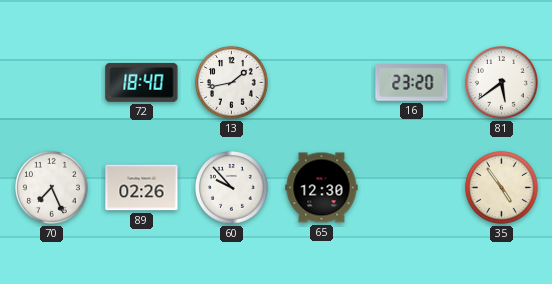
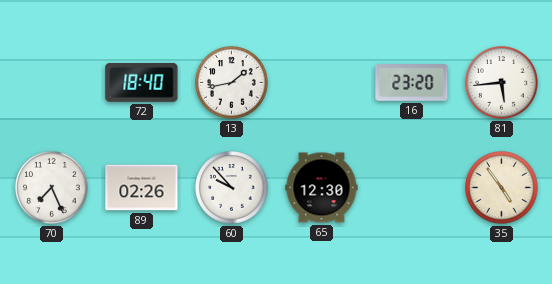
81: 5:39 -> 5:44 (502, 83)
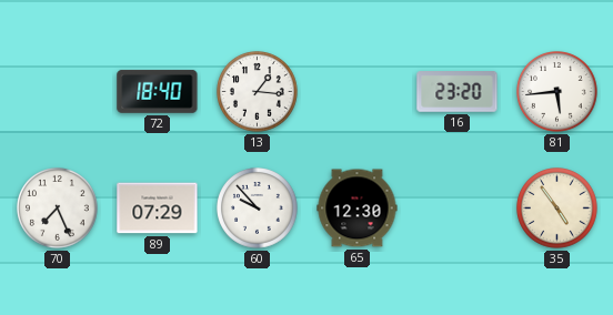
13: 1:43 -> 1:16 (258, 92)
89: 02:26 -> 07:29 (158, 209)
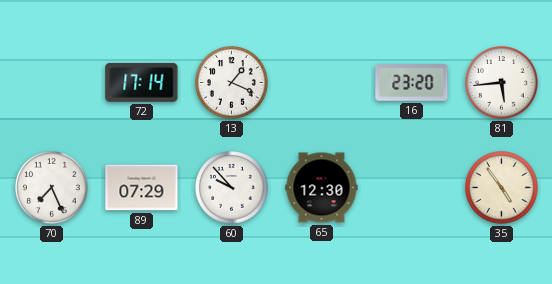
72: 18:40 -> 17:14 (142, 82)
13: 1:16 -> 1:19 (232, 83)
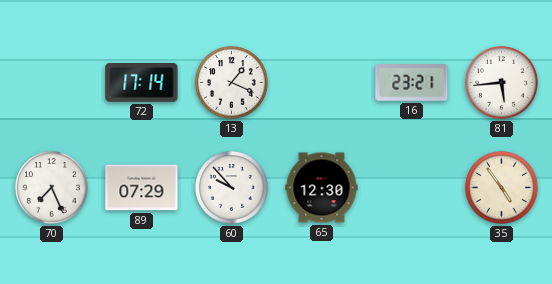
16: 23:20 -> 23:21 (412, 83)
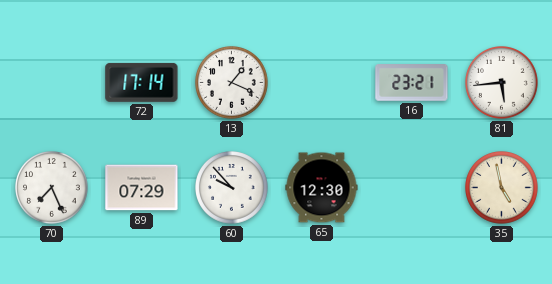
35: 4:54 -> 4:58 (502, 188)
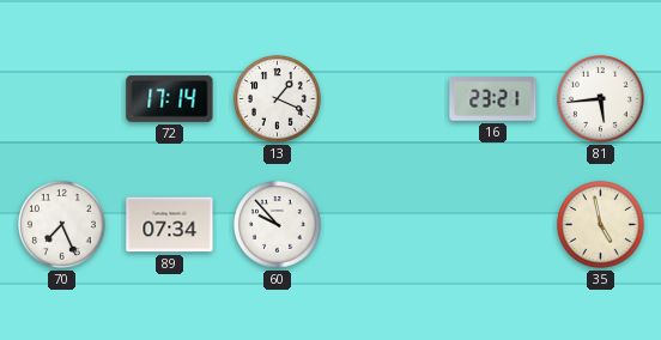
89: 07:29 -> 07:34 (170, 225)
65: 12:30 -> none (322, 188)
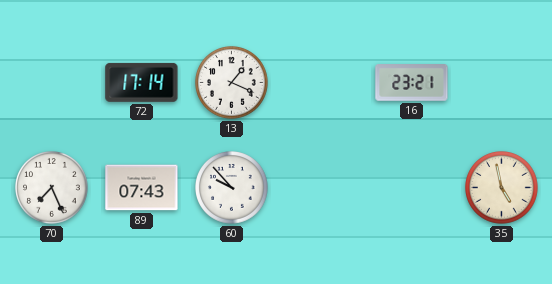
81: 5:44 -> none (601, 99)
89: 07:34 -> 07:43 (142, 188)
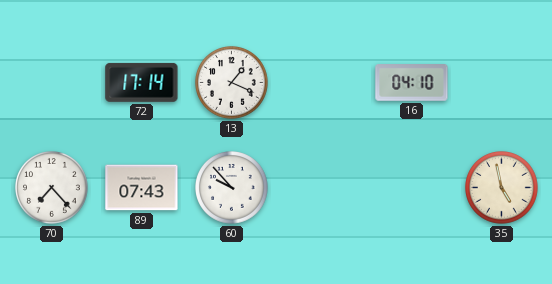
16: 23:21 -> 04:10 (412, 83)
70: 7:26 -> 7:23 (52, 188)
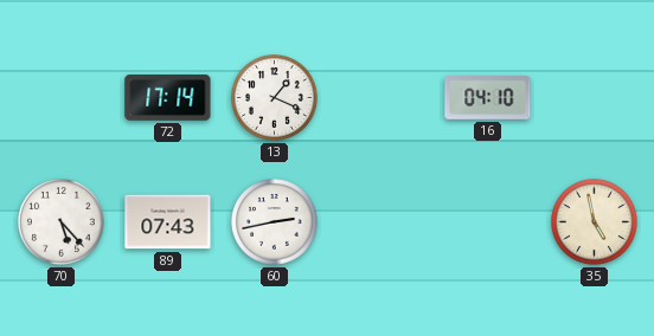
70: 7:23 -> 5:23 (62, 222)
60: 9:53 -> 2:43 (275, 222)
